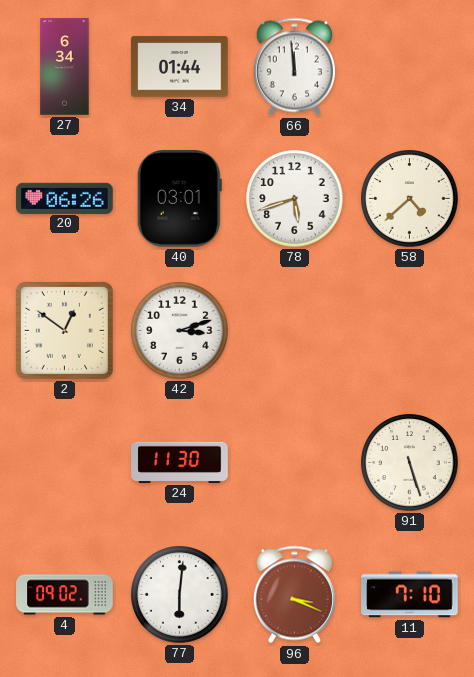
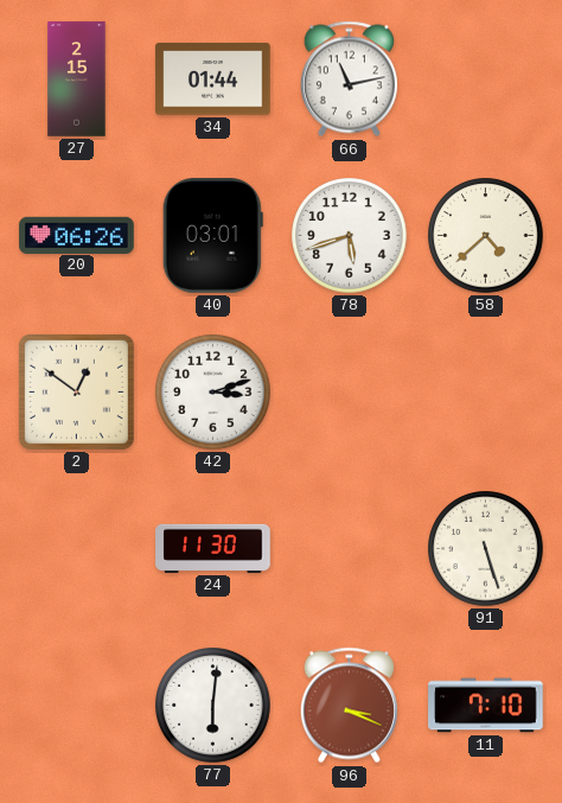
27: 6:34 -> 2:15 (77, 79)
66: 11:59 -> 11:13 (349, 79)
4: 09:02 -> none (65, 595)
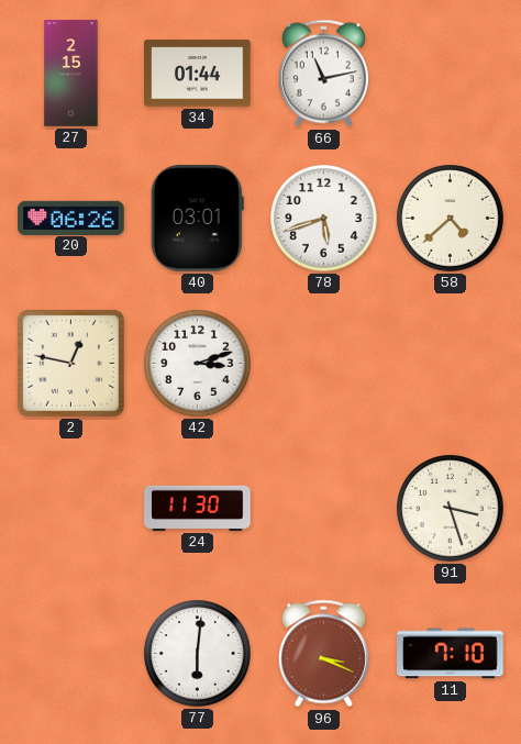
2: 12:51 -> 12:47 (70, 363)
91: 5:27 -> 3:27 (451, 509)
